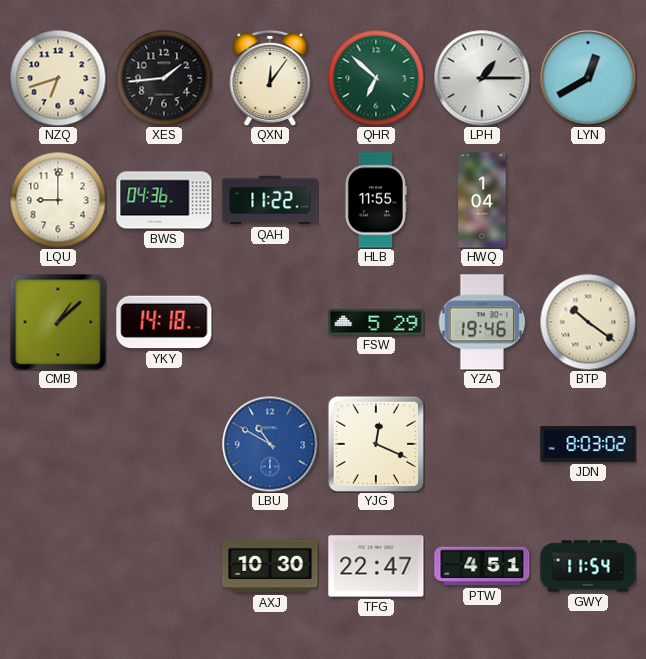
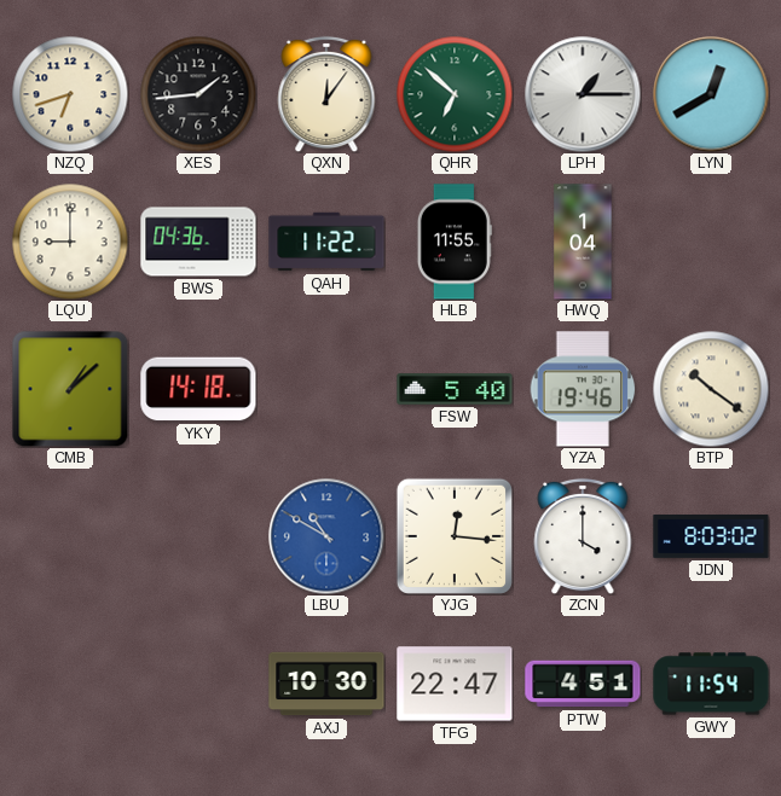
FSW: 5:29 -> 5:40 (455, 389)
YJG: 12:19 -> 12:16 (453, 535)
ZCN: none -> 4:00 (583, 536)
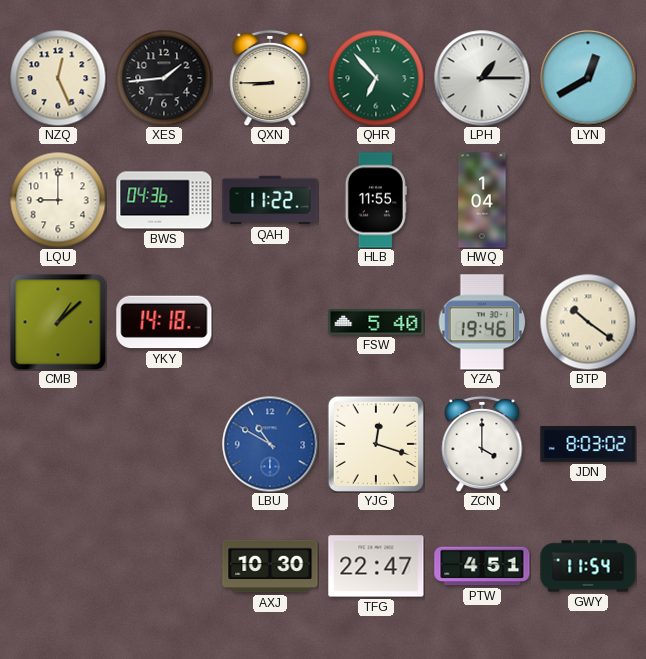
NZQ: 6:42 -> 12:26 (58, 78)
QXN: 12:06 -> 8:45 (270, 78)
QHR: 6:52 -> 6:53 (376, 78)
YJG: 12:16 -> 12:18 (375, 443)
